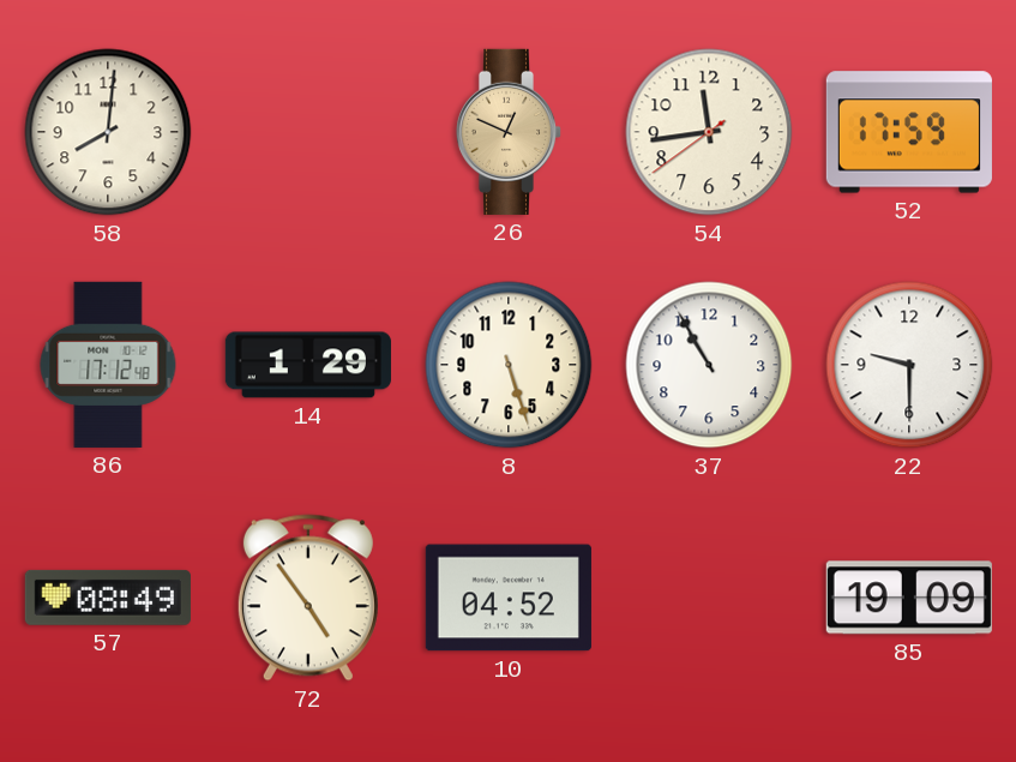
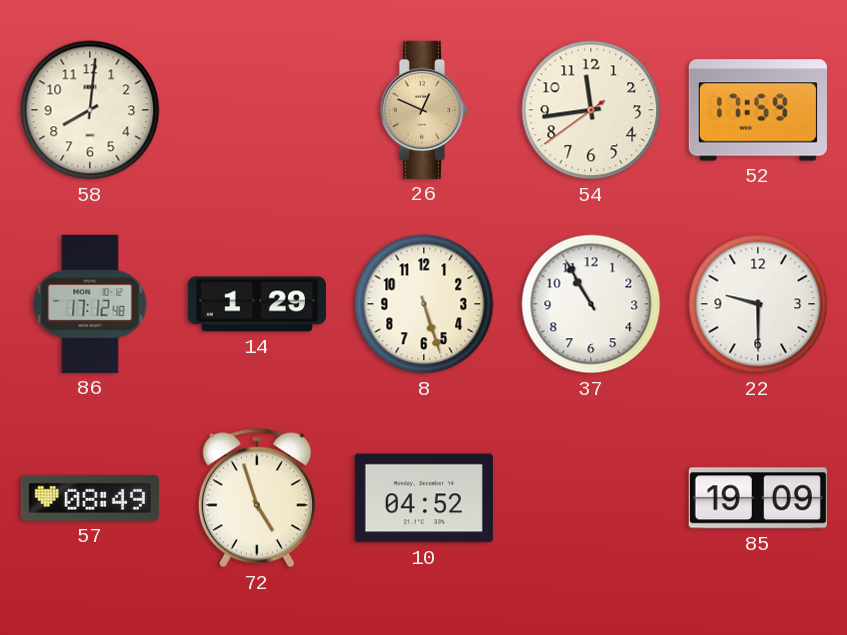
72: 4:54 -> 4:57 (257, 498)
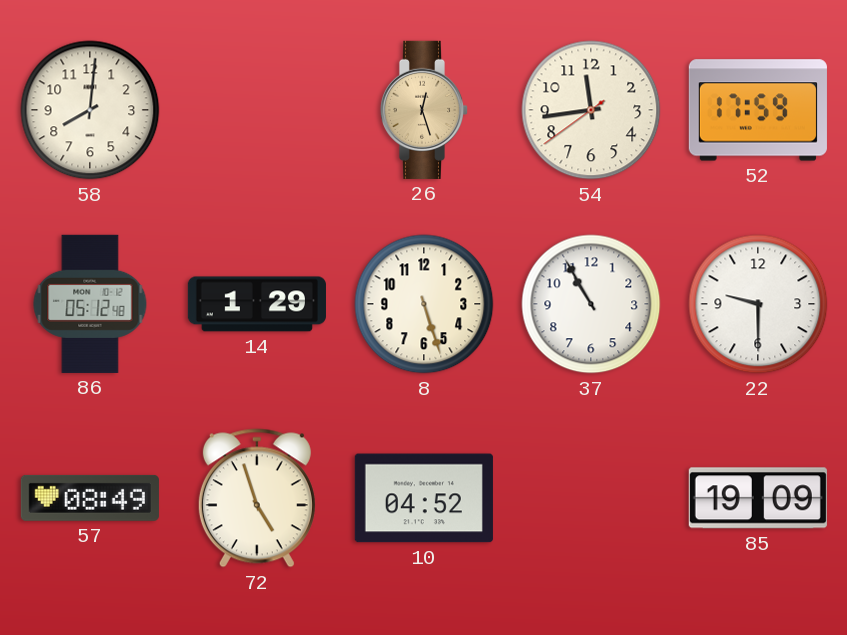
26: 12:49 -> 12:27 (424, 110)
86: 17:12 -> 05:12 (90, 304)
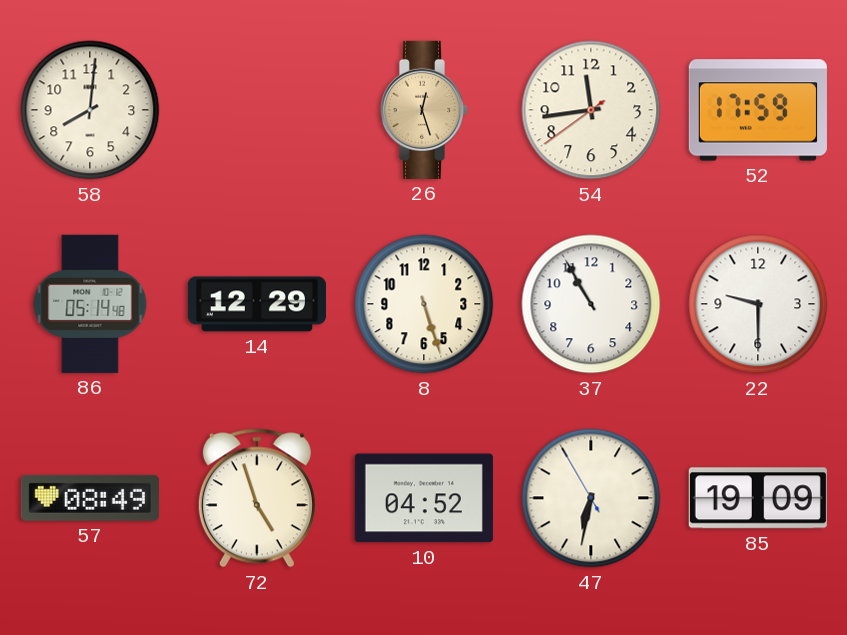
86: 05:12 -> 05:14 (90, 304)
14: 1:29 -> 12:29 (257, 304)
47: none -> 6:31 (591, 498)
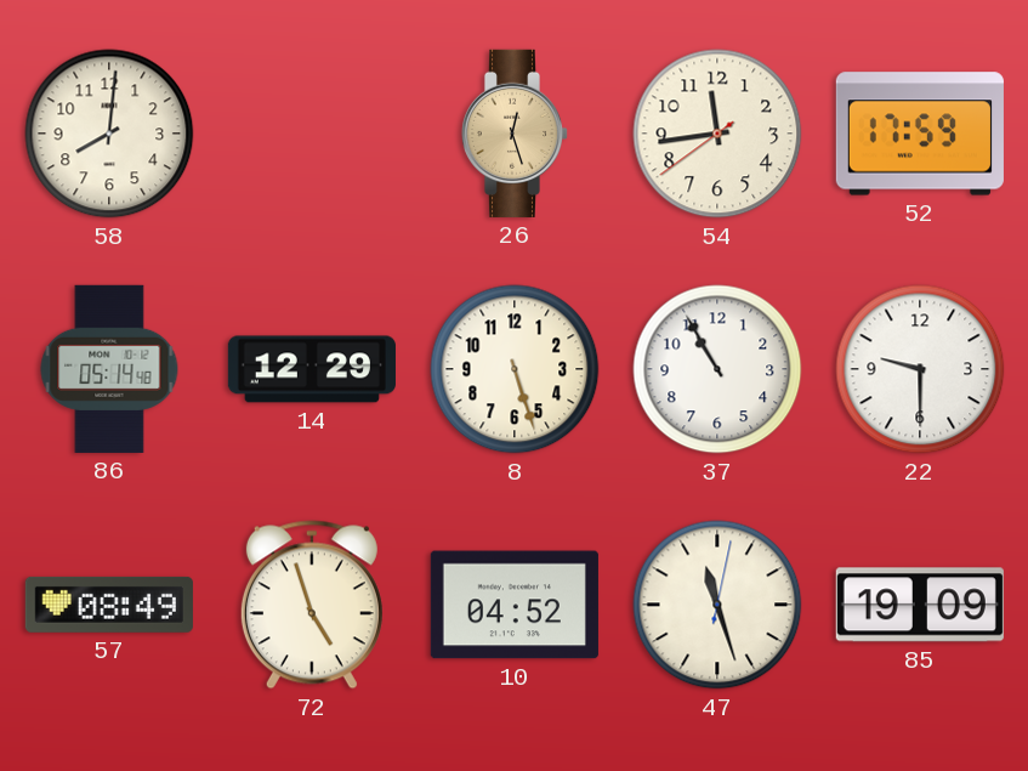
47: 6:31 -> 11:27 (717, 605)
